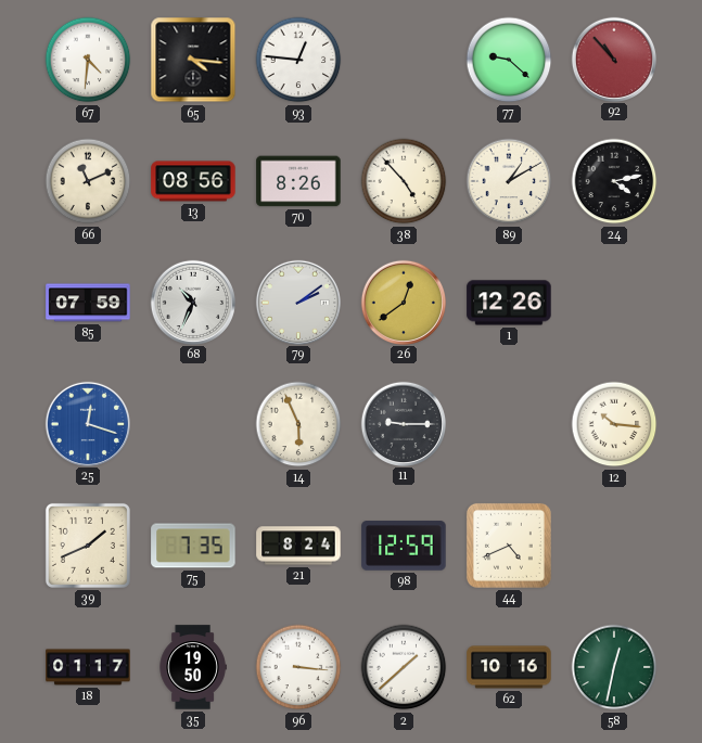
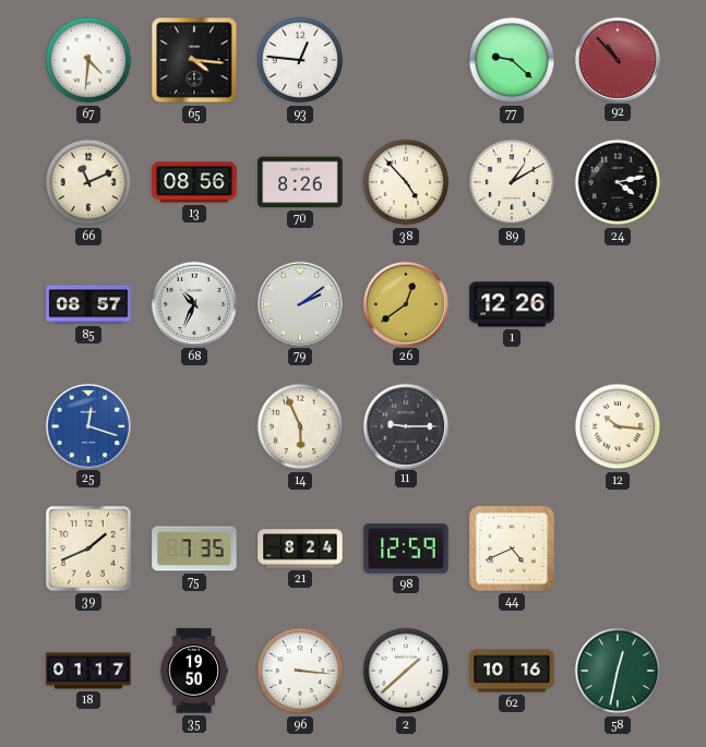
85: 07:59 -> 08:57 (88, 304)
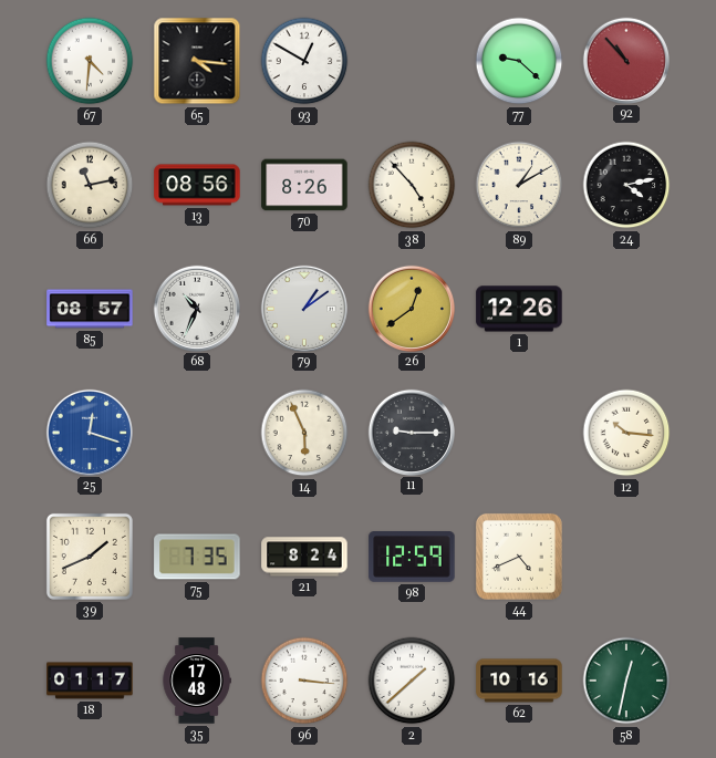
93: 12:46 -> 12:50 (304, 61)
66: 11:11 -> 11:13 (90, 185)
79: 2:09 -> 1:09 (303, 308)
35: 19:50 -> 17:48 (197, 681)
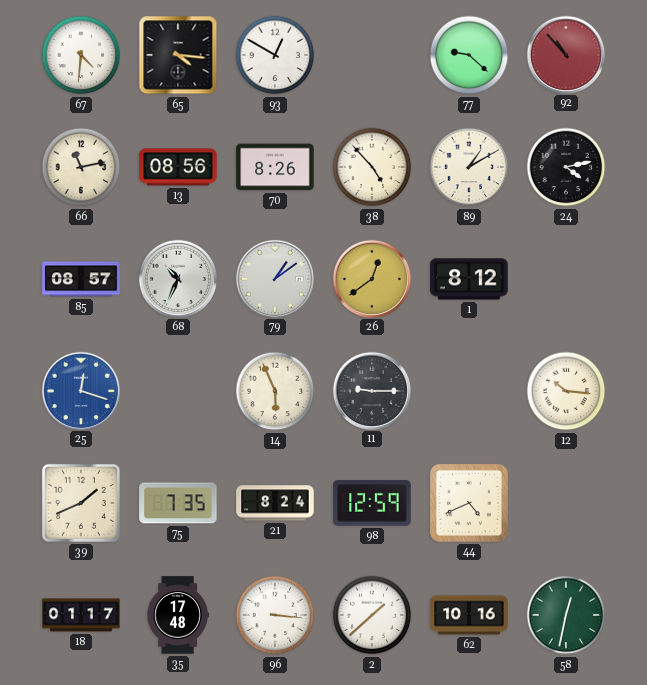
1: 12:26 -> 8:12 (469, 279)
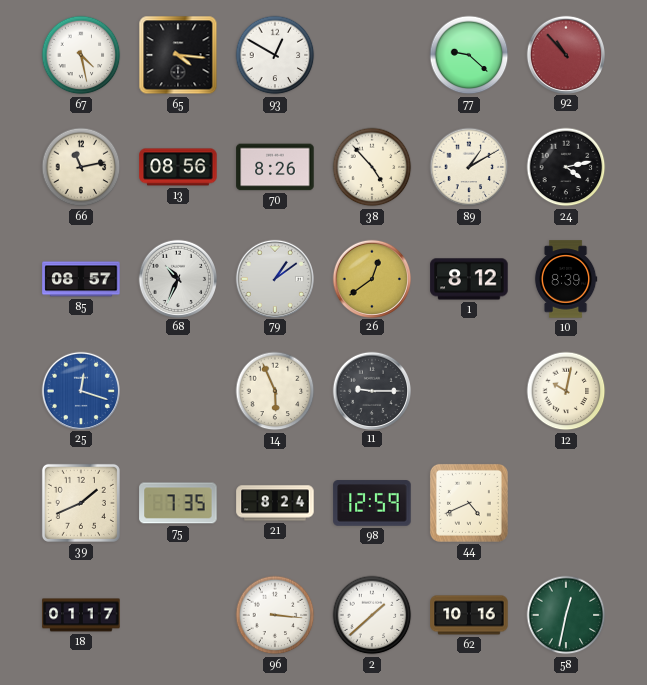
67: 4:31 -> 4:28 (81, 55)
10: none -> 8:39 (566, 279)
12: 10:16 -> 10:02 (566, 391)
35: 17:48 -> none (178, 615)
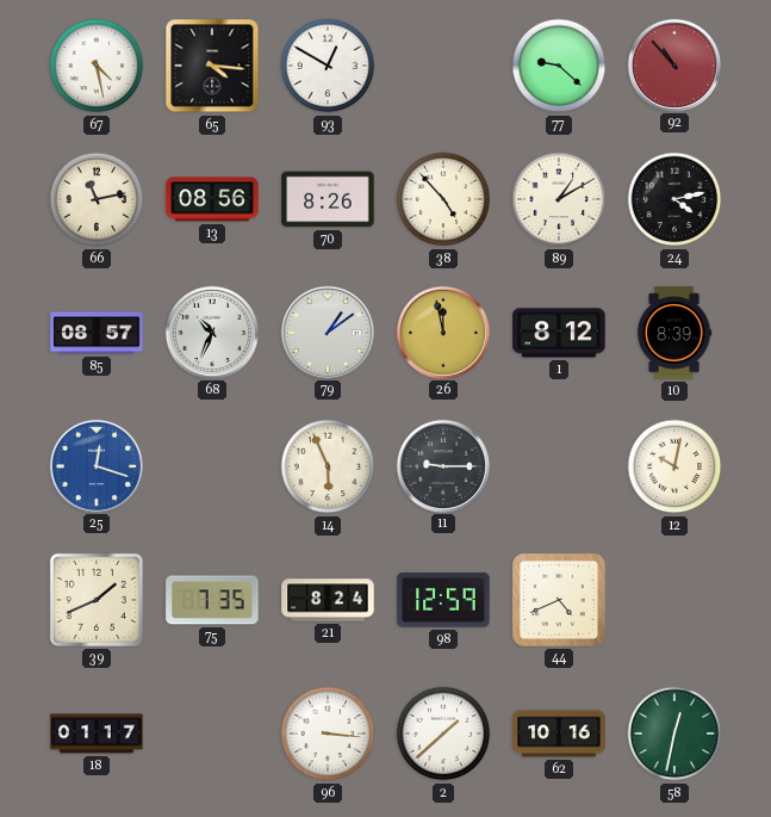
26: 12:39 -> 11:58 (442, 332)
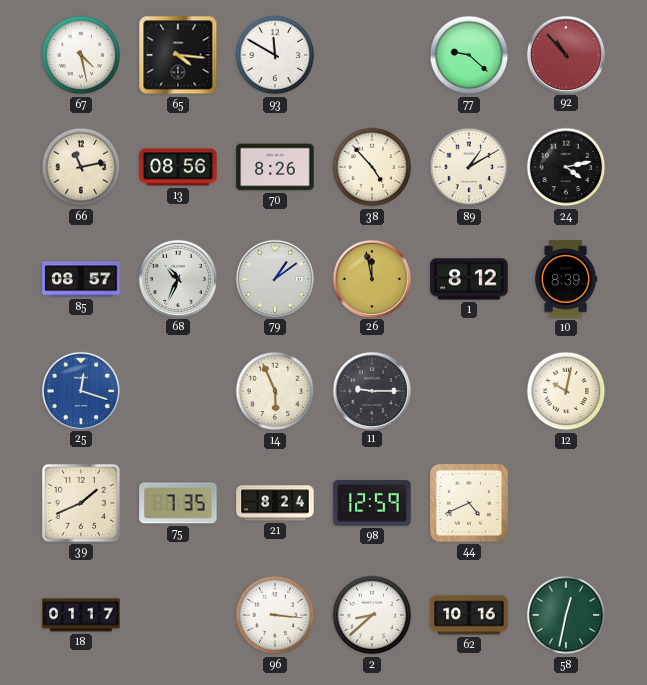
93: 12:50 -> 11:50 (275, 55)
2: 1:38 -> 8:38 (372, 615)
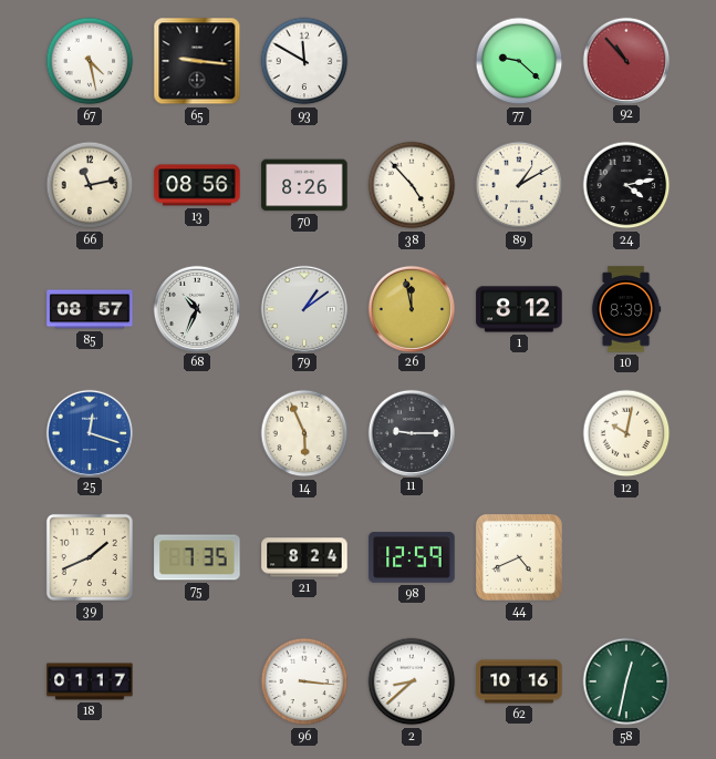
65: 4:16 -> 9:16 (197, 61)
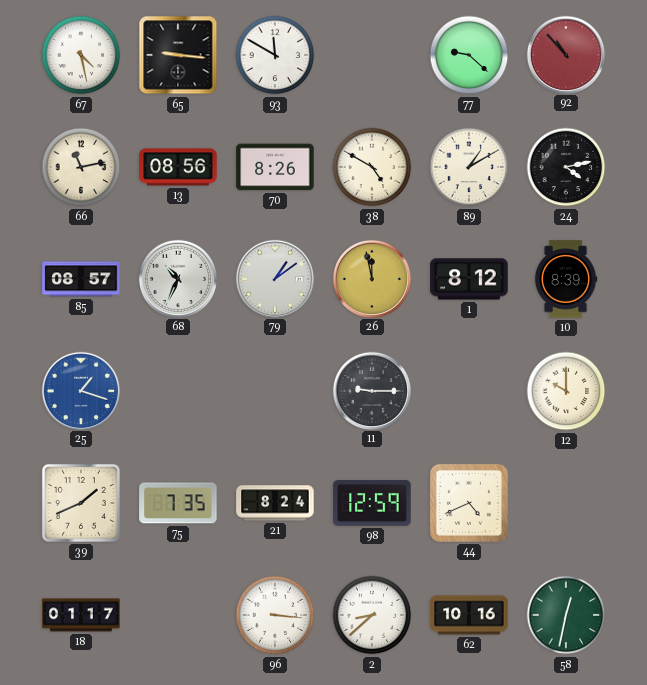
38: 4:53 -> 4:50 (372, 167)
25: 12:18 -> 1:18 (80, 390)
14: 5:56 -> none (304, 433)
12: 10:02 -> 10:00 (566, 391)
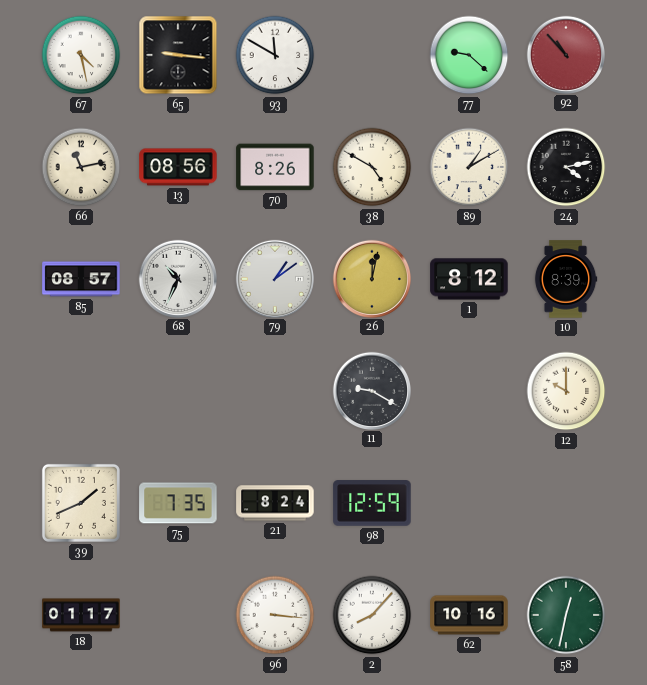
26: 11:58 -> 12:02 (371, 278)
25: 1:18 -> none (80, 390)
11: 9:15 -> 9:20 (371, 390)
44: 4:41 -> none (469, 503)
2: 8:38 -> 8:07 (372, 615)
